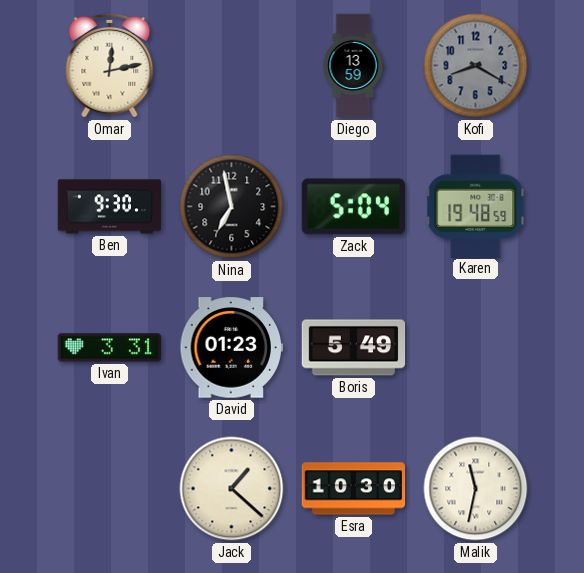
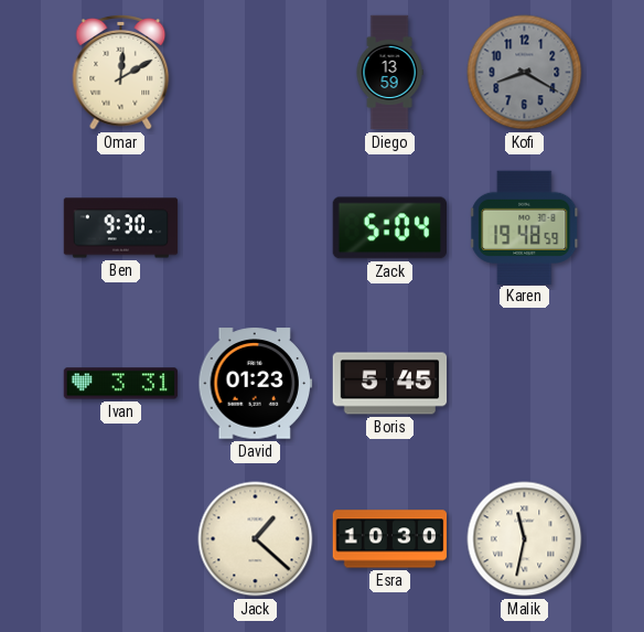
Omar: 12:13 -> 12:10 (121, 72)
Nina: 6:58 -> none (232, 207)
Boris: 5:49 -> 5:45 (390, 384)
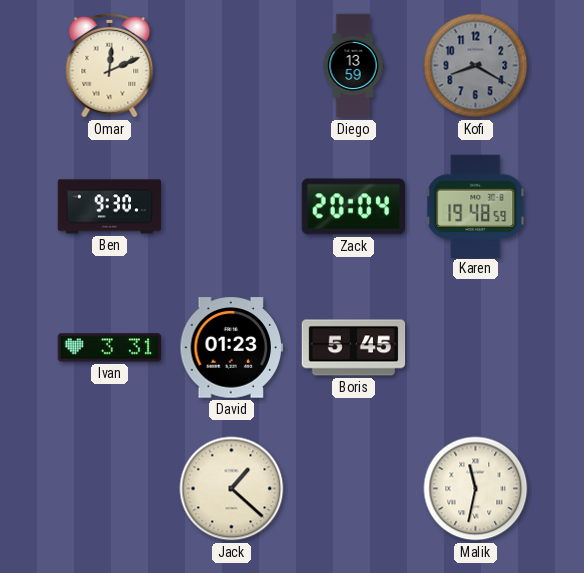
Omar: 12:10 -> 12:11 (110, 65)
Zack: 5:04 -> 20:04 (353, 207)
Esra: 10:30 -> none (390, 539)
